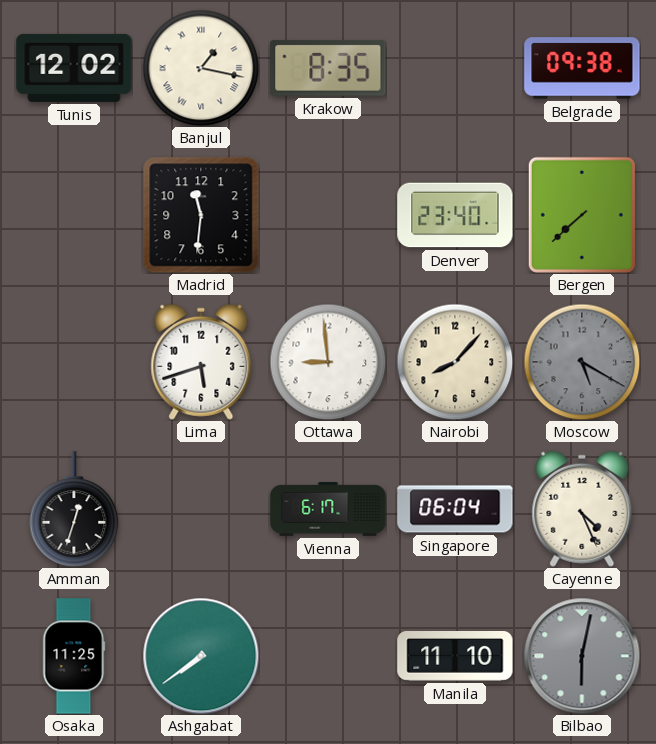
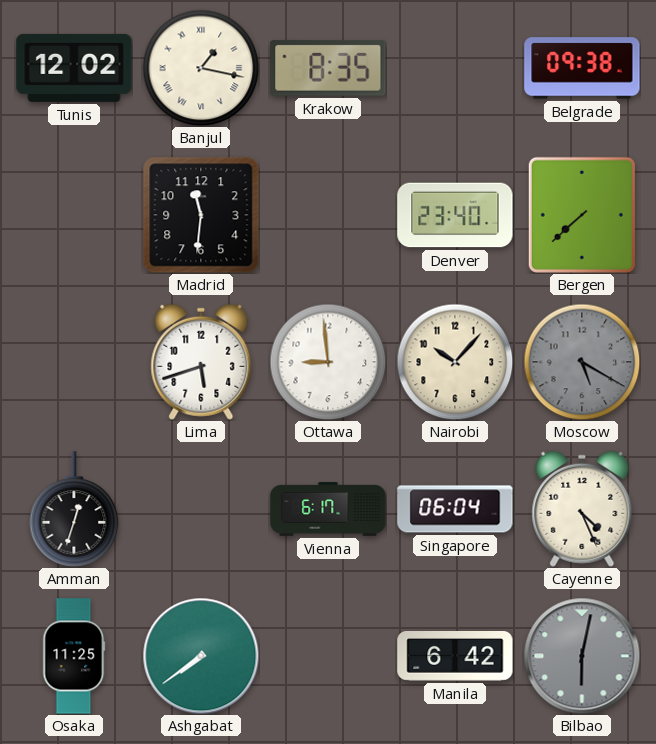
Nairobi: 8:07 -> 10:07 (455, 362)
Manila: 11:10 -> 6:42 (455, 657)
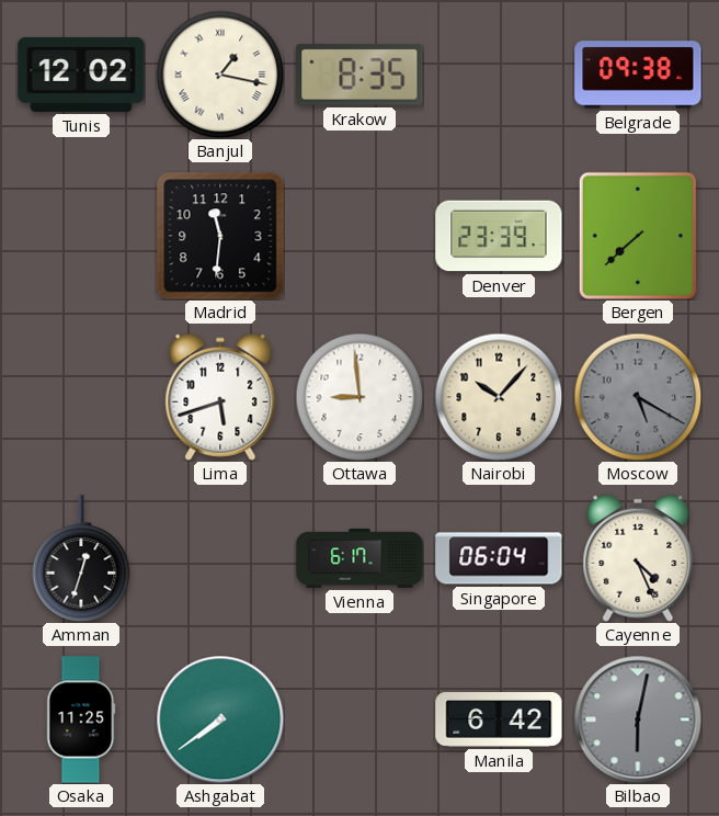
Denver: 23:40 -> 23:39 (499, 236)
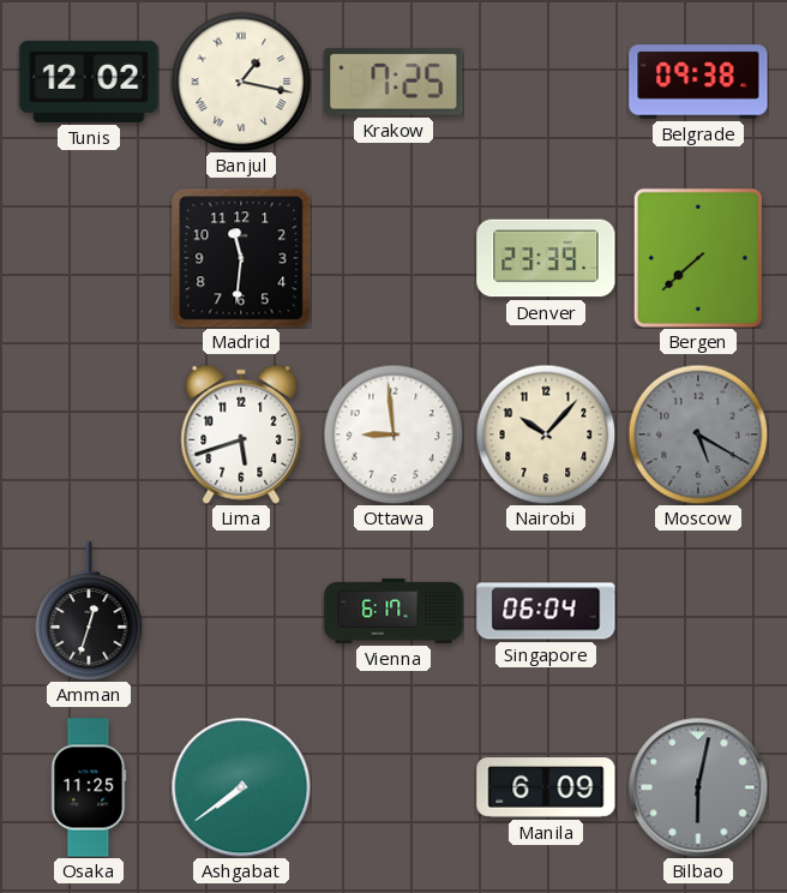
Krakow: 8:35 -> 7:25 (393, 82)
Cayenne: 4:26 -> none (638, 558)
Manila: 6:42 -> 6:09 (546, 789)
